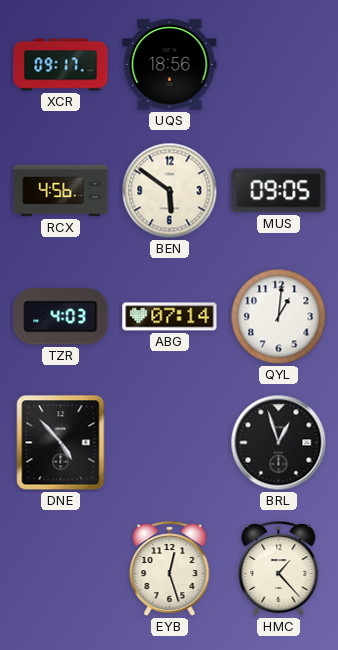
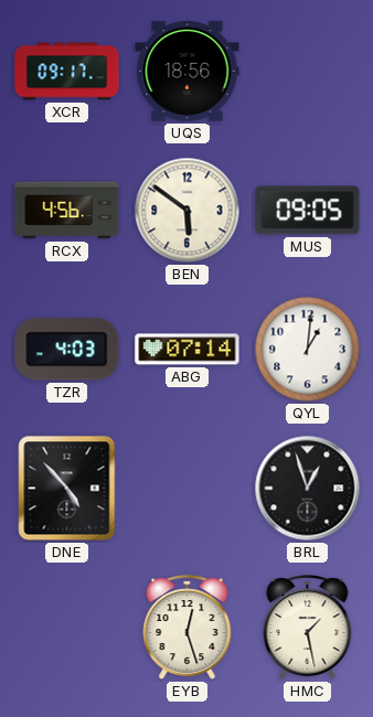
HMC: 1:23 -> 1:28 (308, 628)
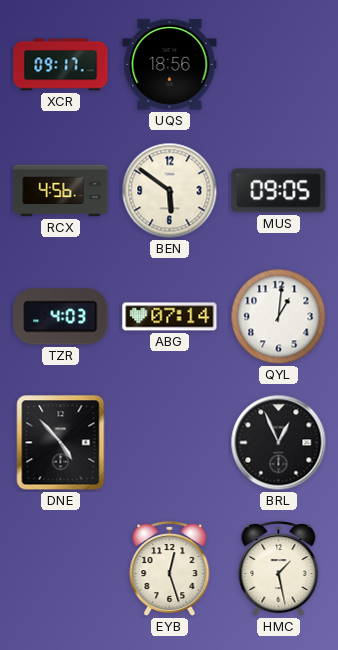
BRL: 12:57 -> 12:56 (279, 443)
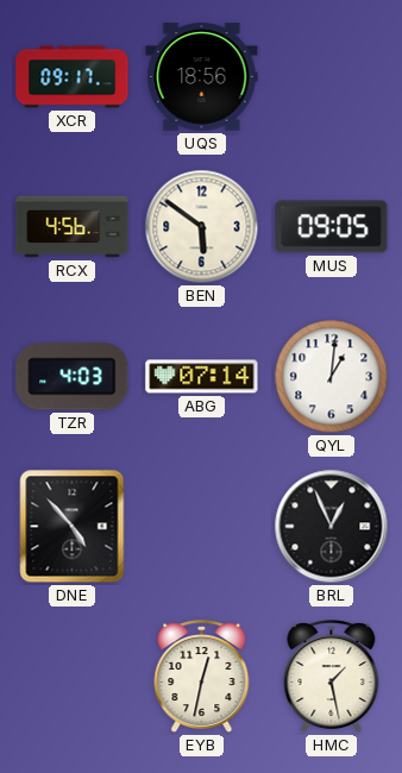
EYB: 12:27 -> 12:32 (202, 677)
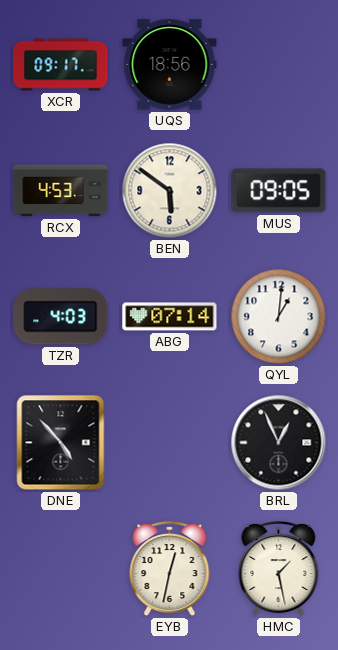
RCX: 4:56 -> 4:53 (61, 191)
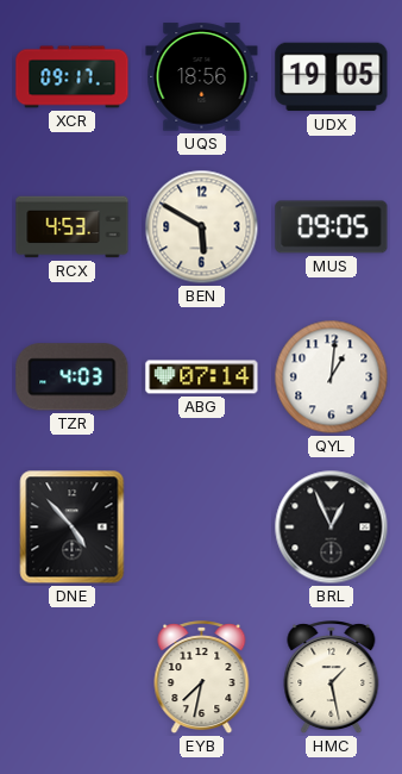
UDX: none -> 19:05 (332, 77)
BEN: 5:51 -> 5:50 (202, 227)
EYB: 12:32 -> 7:32 (202, 678)
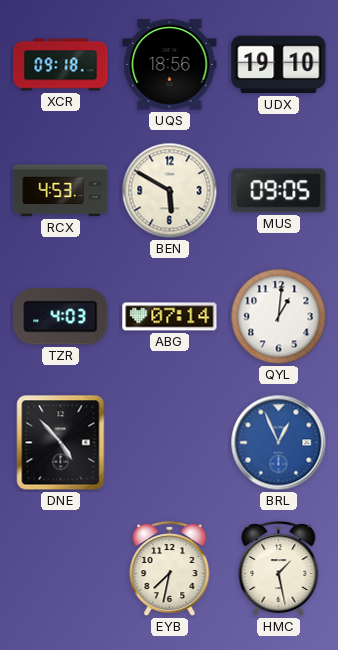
XCR: 09:17 -> 09:18 (61, 65)
UDX: 19:05 -> 19:10 (279, 65)
BRL dial: black -> blue (279, 443)
